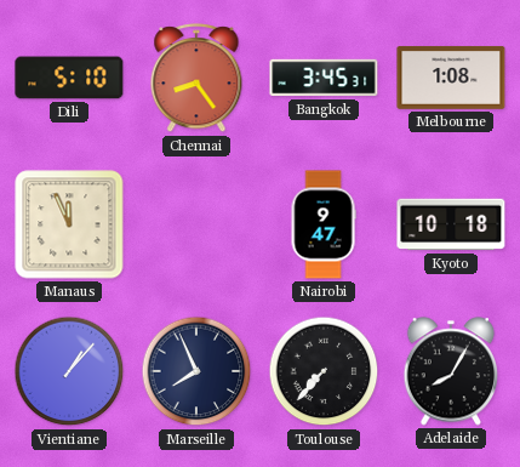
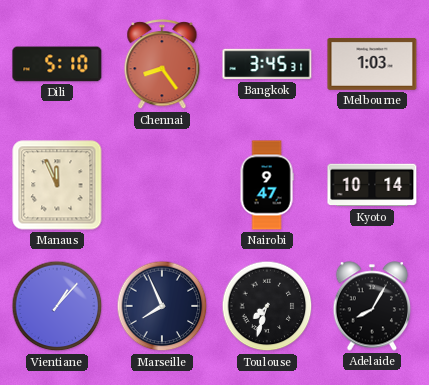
Melbourne: 1:08 -> 1:03 (372, 64)
Kyoto: 10:18 -> 10:14 (372, 185)
Toulouse: 7:37 -> 7:33 (267, 306)
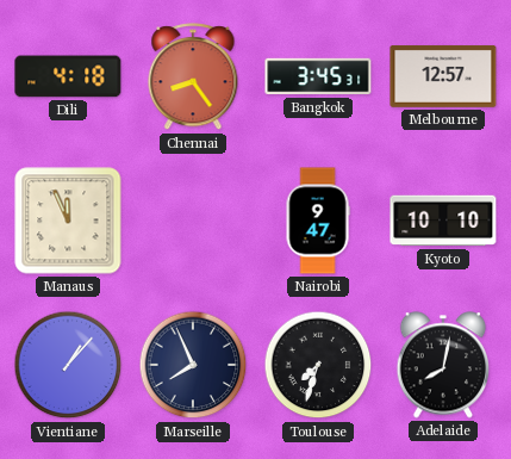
Dili: 5:10 -> 4:18 (68, 76)
Melbourne: 1:03 -> 12:57 (443, 76)
Kyoto: 10:14 -> 10:10 (443, 221)
Adelaide: 8:05 -> 8:02 (443, 365)
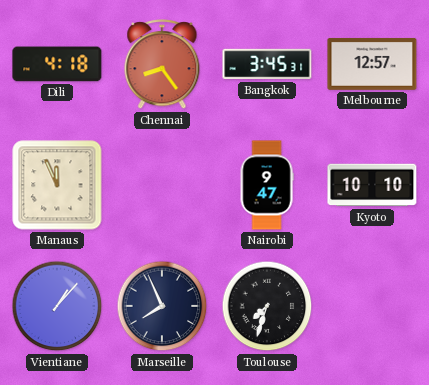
Adelaide: 8:02 -> none (443, 365)
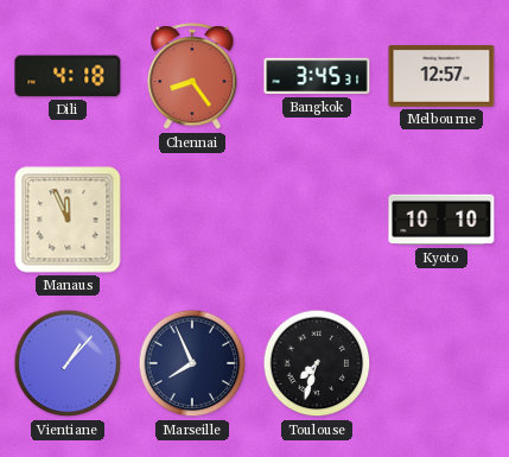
Nairobi: 9:47 -> none (267, 185)
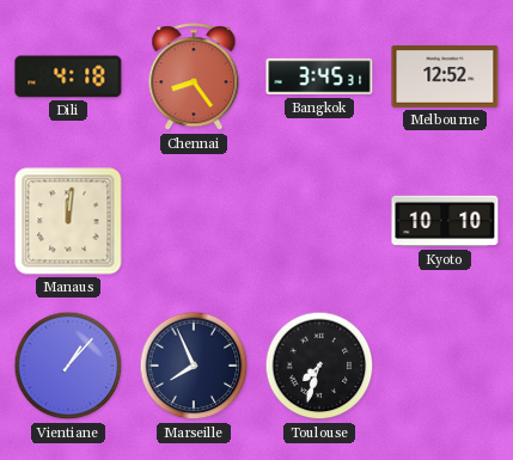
Melbourne: 12:57 -> 12:52 (445, 76)
Manaus: 11:56 -> 12:01 (68, 221)
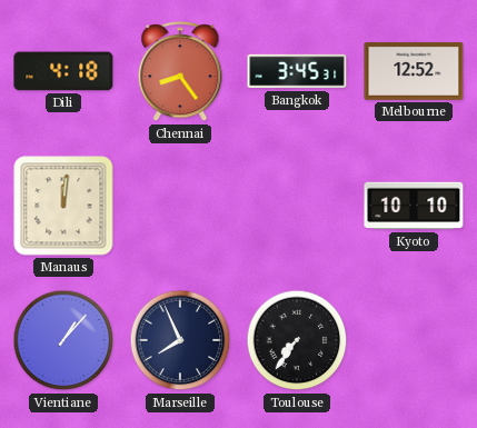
Toulouse: 7:33 -> 7:36 (297, 340)
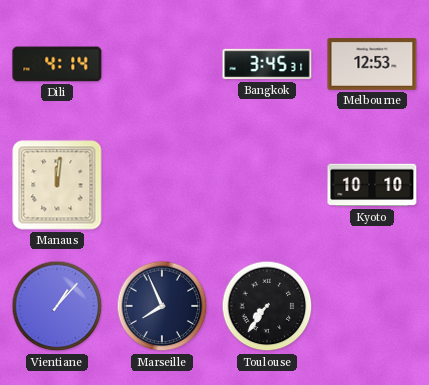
Dili: 4:18 -> 4:14 (57, 64)
Chennai: 8:24 -> none (180, 72)
Melbourne: 12:52 -> 12:53 (372, 64)
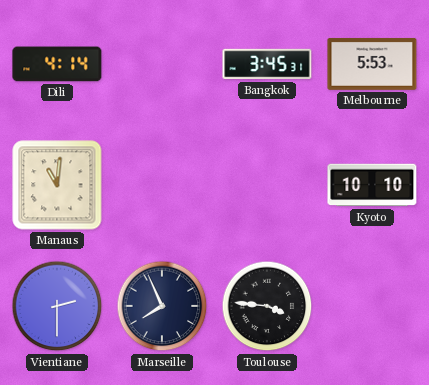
Melbourne: 12:53 -> 5:53 (372, 64)
Manaus: 12:01 -> 11:01 (57, 185)
Vientiane: 1:07 -> 2:30 (57, 306)
Toulouse: 7:36 -> 3:46 (267, 306)
